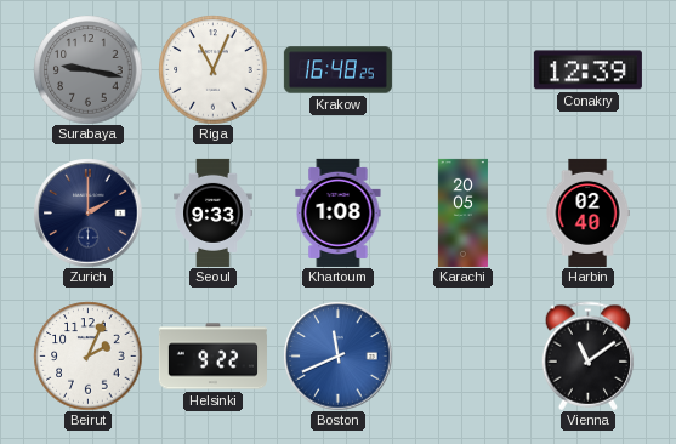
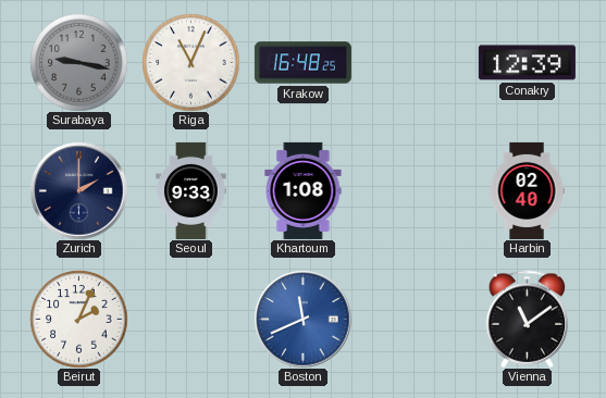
Karachi: 20:05 -> none (462, 212)
Helsinki: 9:22 -> none (212, 357)
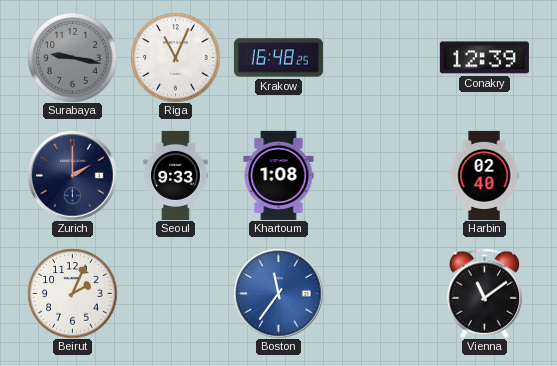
Boston: 11:41 -> 11:36 (278, 293)
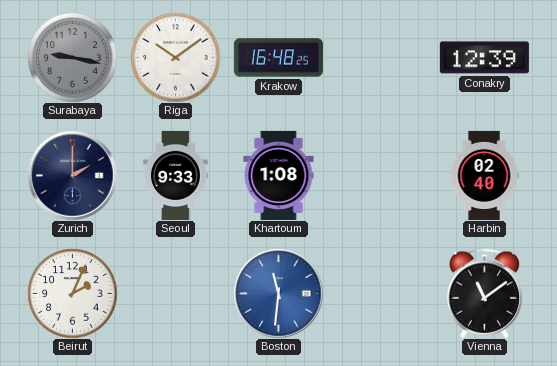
Riga: 11:04 -> 10:09 (175, 57)
Boston: 11:36 -> 11:31 (278, 293)
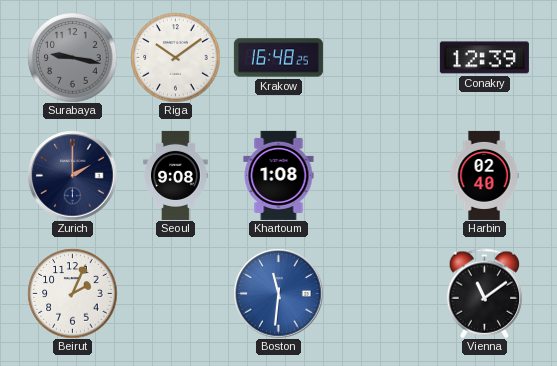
Seoul: 9:33 -> 9:08 (176, 175)
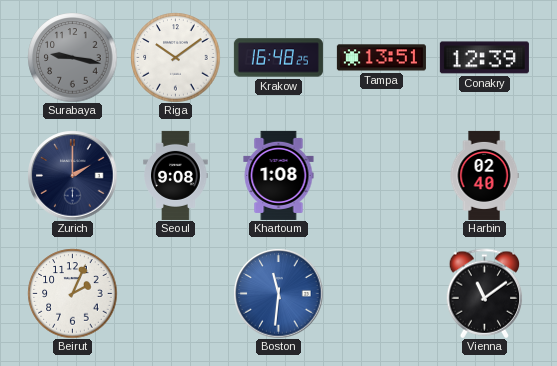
Tampa: none -> 13:51 (381, 58)
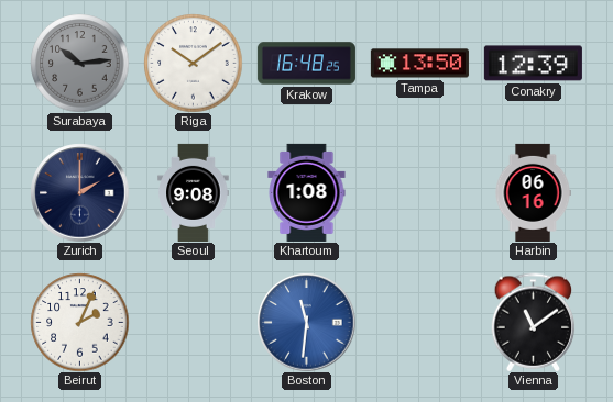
Surabaya: 9:17 -> 10:14 (79, 63)
Tampa: 13:51 -> 13:50 (419, 64)
Harbin: 02:40 -> 06:16 (533, 192)
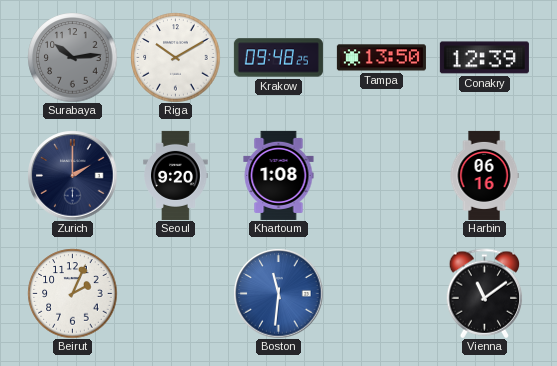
Riga: 10:09 -> 10:10 (175, 57)
Krakow: 16:48 -> 09:48 (278, 58)
Seoul: 9:08 -> 9:20 (176, 175)
